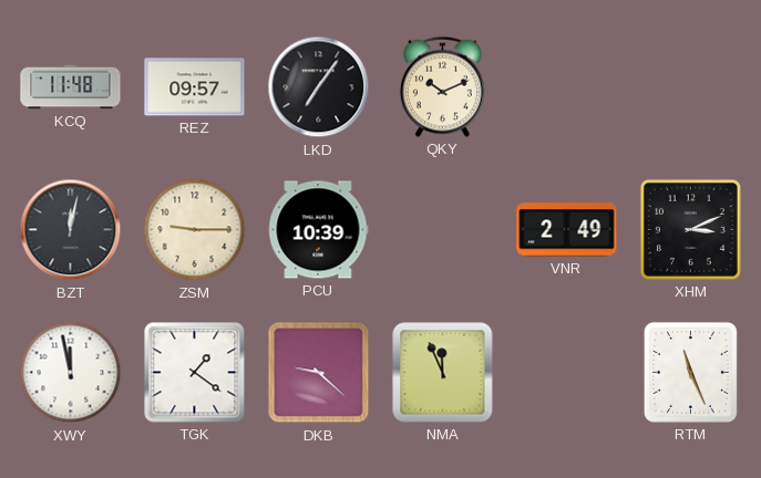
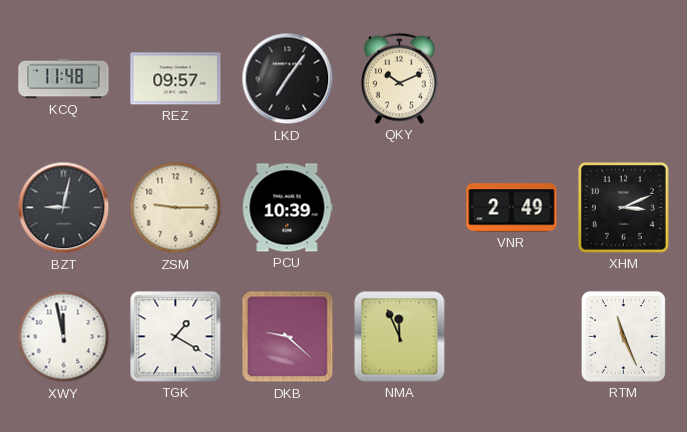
BZT: 12:02 -> 9:02 (64, 208)
TGK: 1:21 -> 1:20 (176, 337)
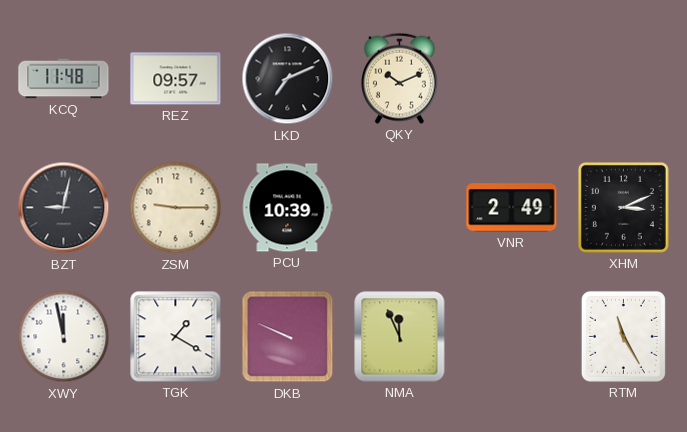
LKD: 7:06 -> 7:11 (288, 79)
DKB: 9:22 -> 9:49 (288, 337)
RTM: 11:26 -> 11:25 (623, 336)
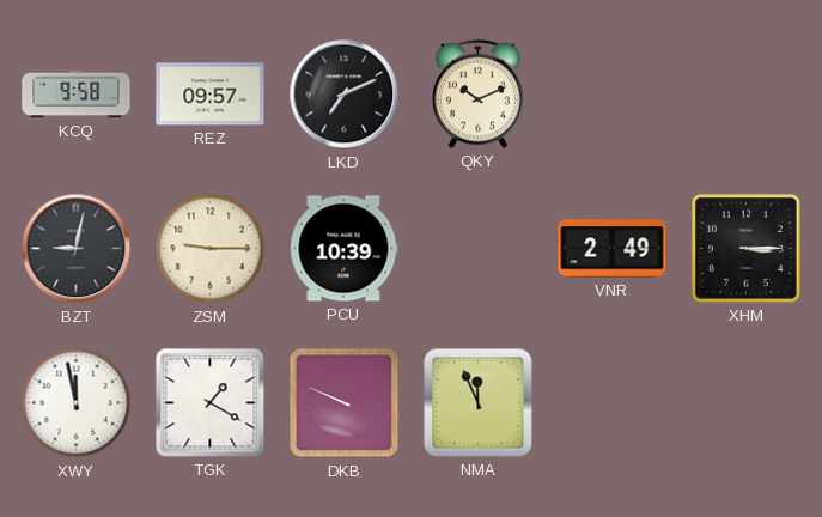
KCQ: 11:48 -> 9:58 (77, 95)
XHM: 3:11 -> 3:15 (745, 248)
RTM: 11:25 -> none (623, 336)
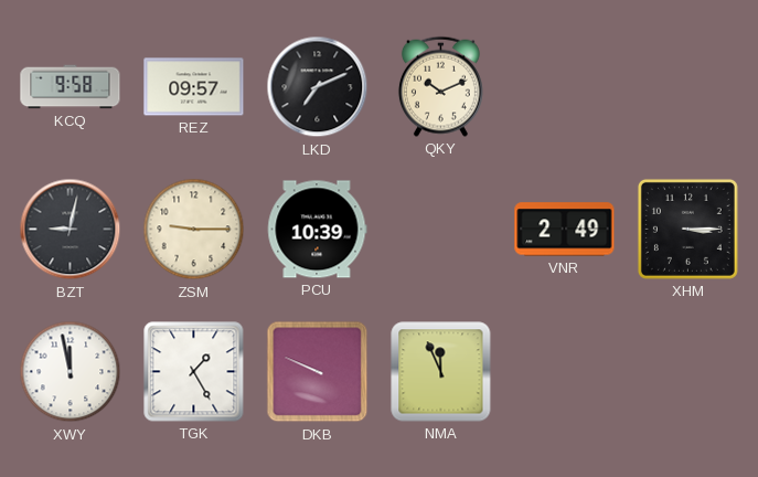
TGK: 1:20 -> 1:25 (194, 372)
